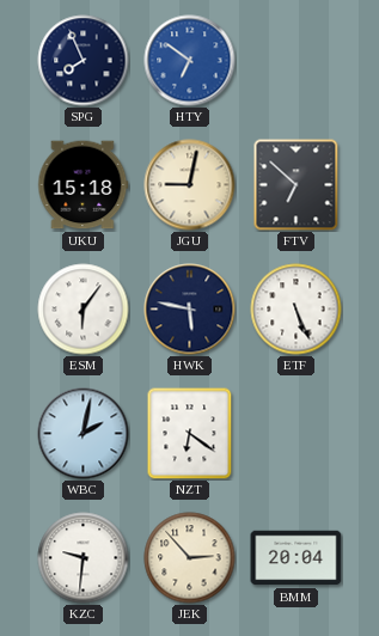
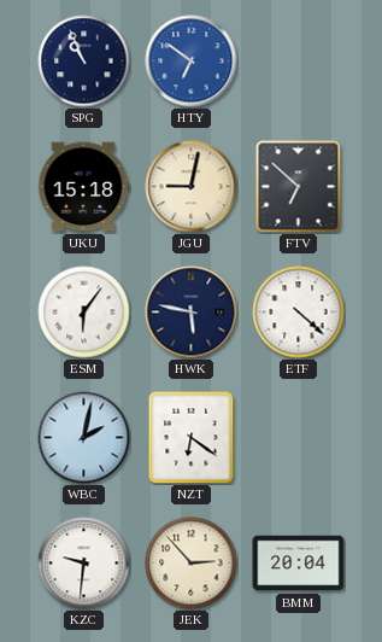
SPG: 7:56 -> 10:56 (84, 62)
ETF: 5:26 -> 4:22 (299, 313)
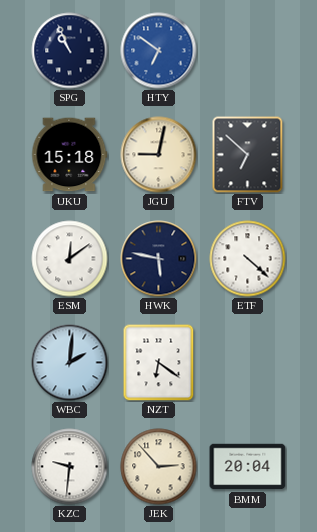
ESM: 6:06 -> 12:09 (70, 259)
WBC: 2:02 -> 2:01 (70, 363)
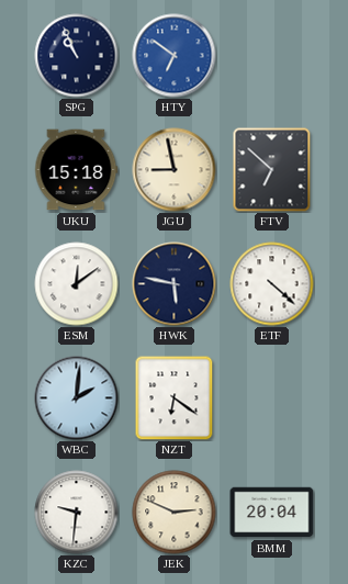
JGU: 9:02 -> 8:58 (175, 170)
JEK: 2:53 -> 2:49 (175, 513)
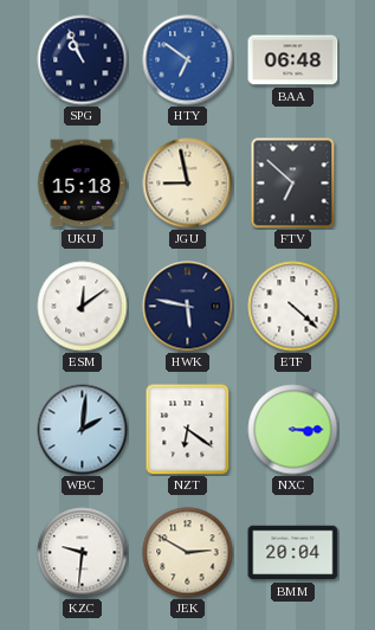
BAA: none -> 06:48 (293, 60)
NXC: none -> 3:15 (293, 430)
JEK: 2:49 -> 2:50 (188, 553)
